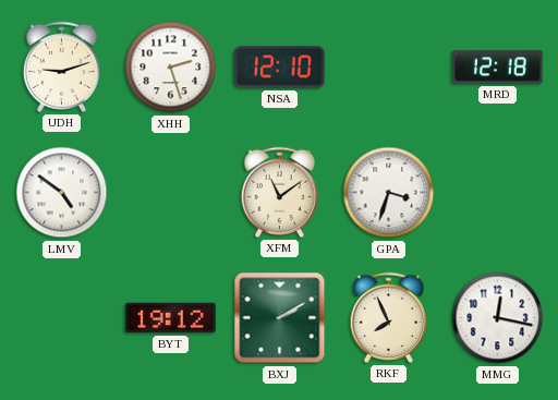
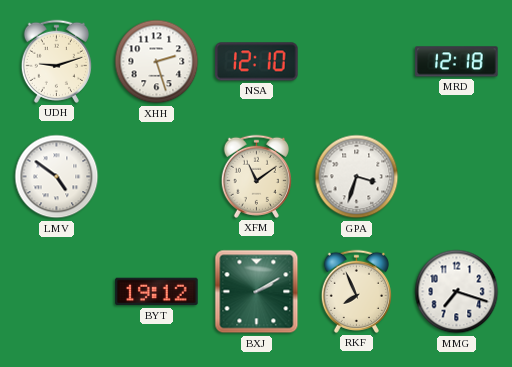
MMG: 12:17 -> 7:18 (457, 292)
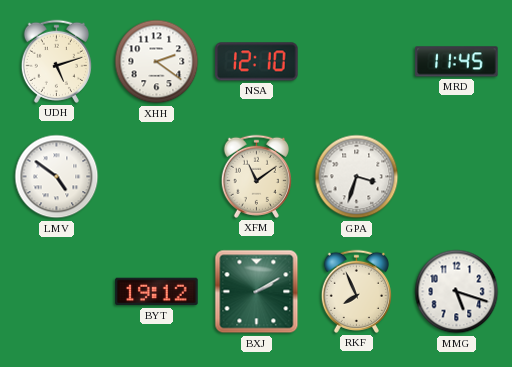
UDH: 9:12 -> 5:12 (56, 61)
XHH: 2:27 -> 2:21 (157, 62)
MRD: 12:18 -> 11:45 (457, 62)
MMG: 7:18 -> 5:18 (457, 292)
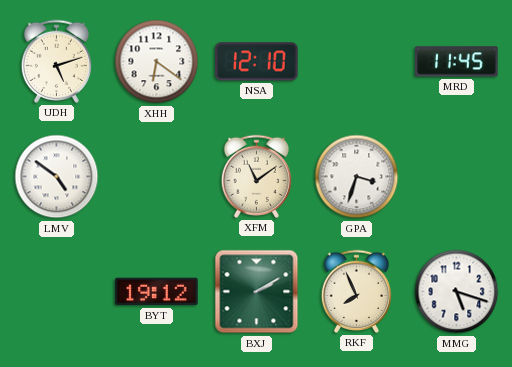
XHH: 2:21 -> 6:21 (157, 62)
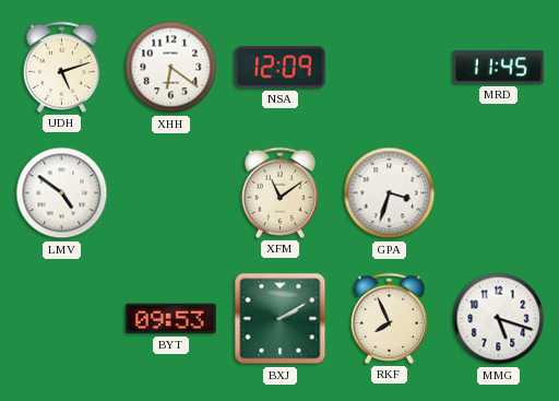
NSA: 12:10 -> 12:09 (281, 68)
BYT: 19:12 -> 09:53 (171, 319)
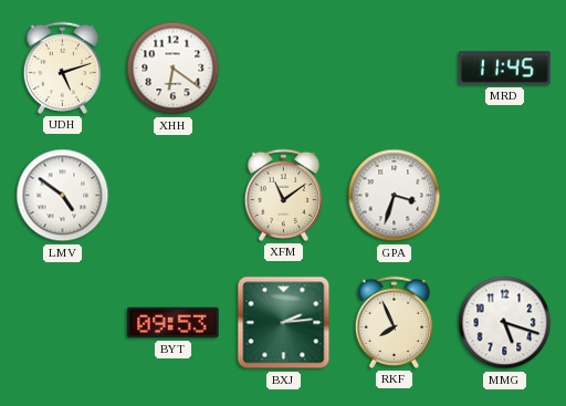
NSA: 12:09 -> none (281, 68)
BXJ: 2:10 -> 2:14 (284, 323)
